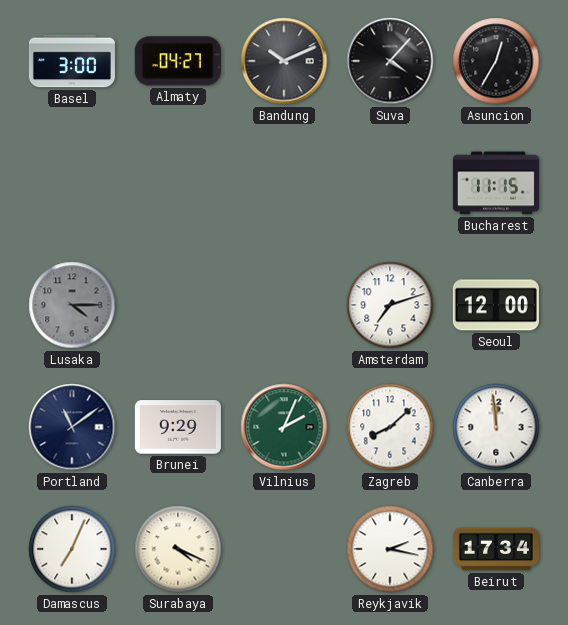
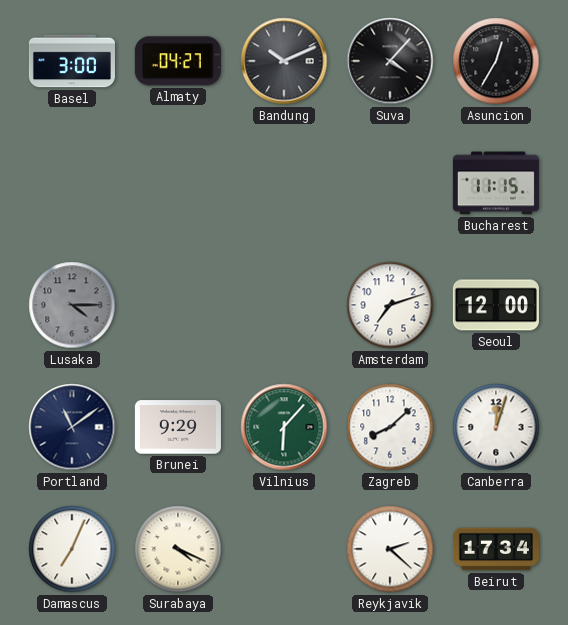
Vilnius: 2:04 -> 6:07 (284, 427)
Canberra: 11:59 -> 12:03 (496, 427)
Reykjavik: 2:17 -> 2:22 (390, 549)
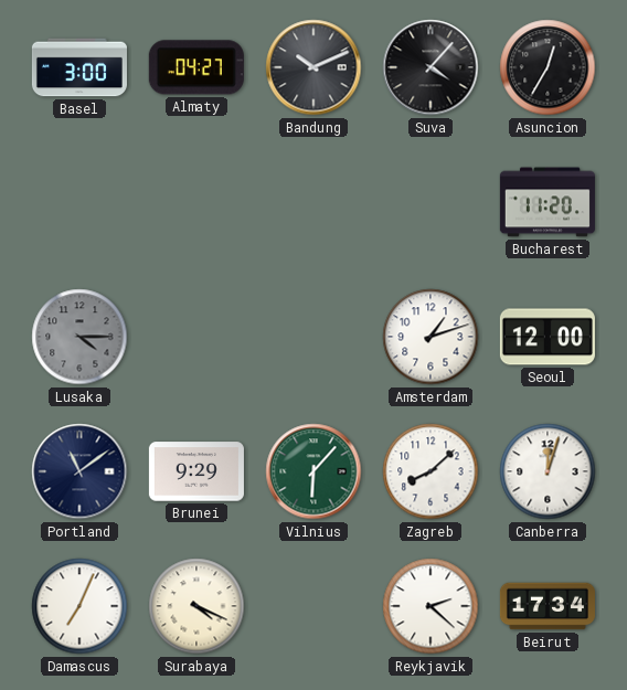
Bucharest: 11:15 -> 11:20 (548, 202)
Amsterdam: 7:12 -> 1:12 (431, 337)
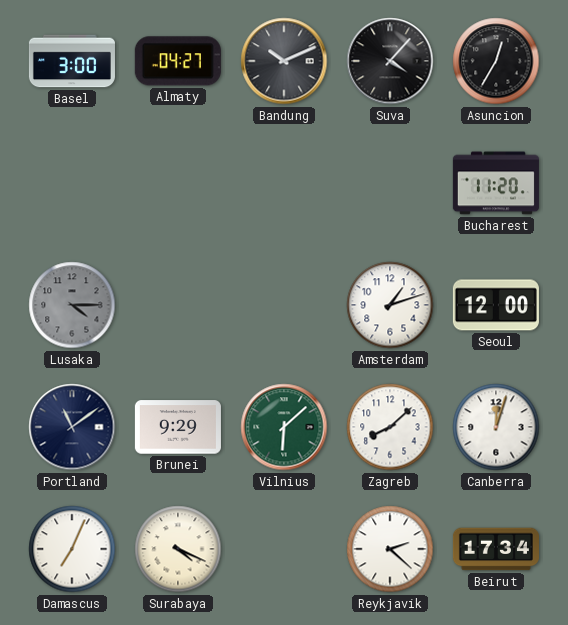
Vilnius: 6:07 -> 6:08 (284, 427)
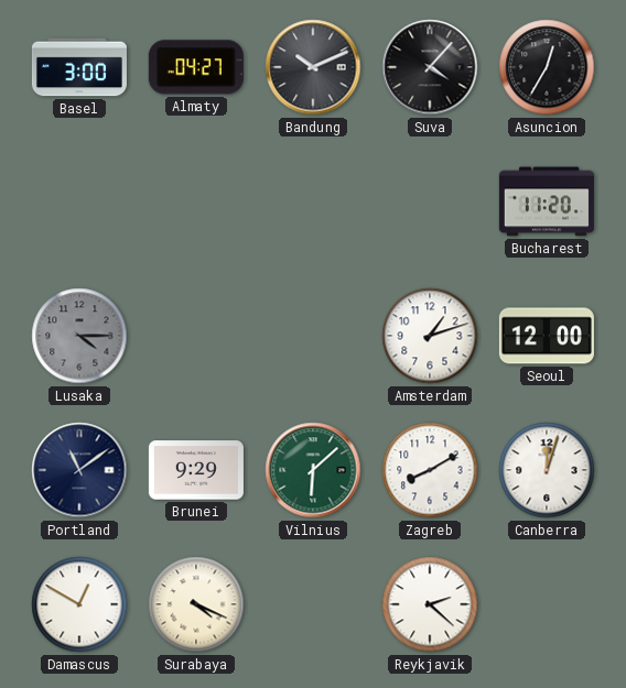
Zagreb: 8:08 -> 8:10 (430, 470)
Damascus: 7:04 -> 12:50 (79, 604)
Beirut: 17:34 -> none (496, 549)
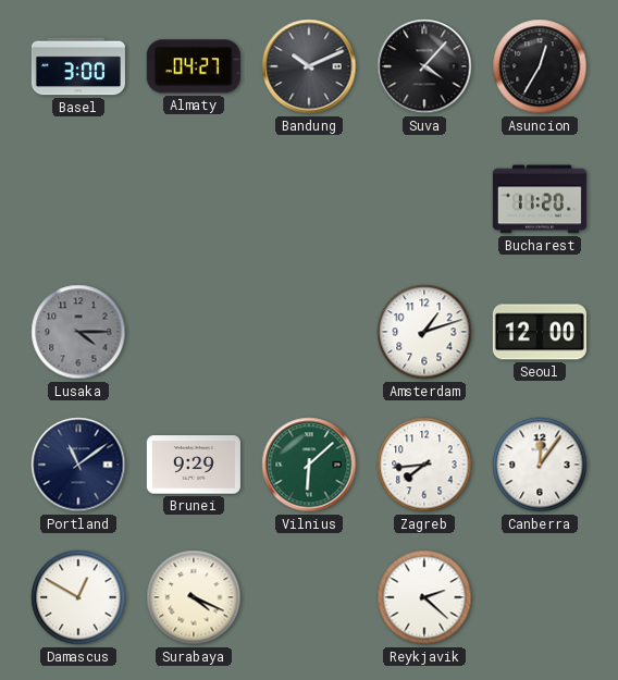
Zagreb: 8:10 -> 7:44 (424, 465)
Canberra: 12:03 -> 12:06 (540, 465)
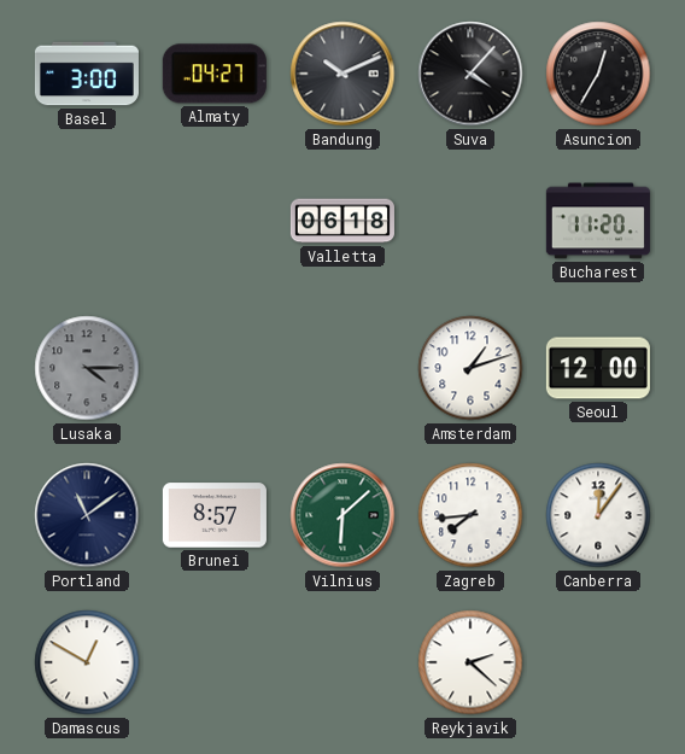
Valletta: none -> 06:18 (342, 221)
Brunei: 9:29 -> 8:57 (215, 515)
Surabaya: 4:19 -> none (194, 597)
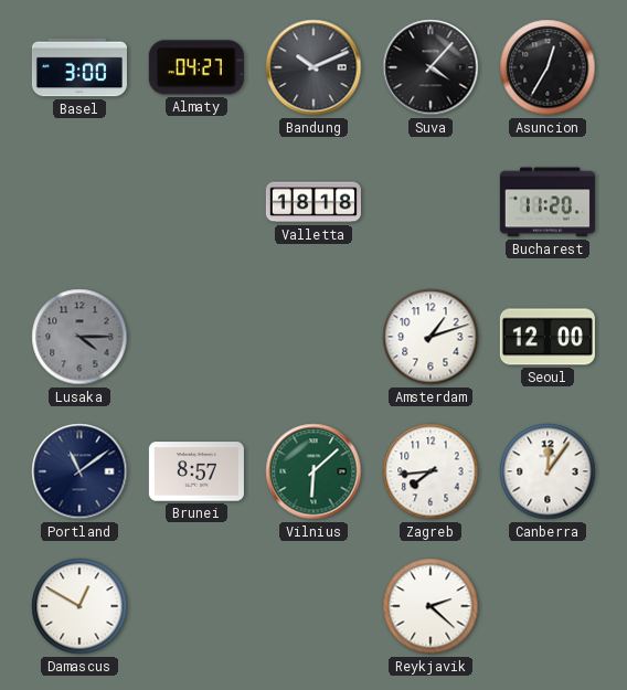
Valletta: 06:18 -> 18:18 (313, 202)
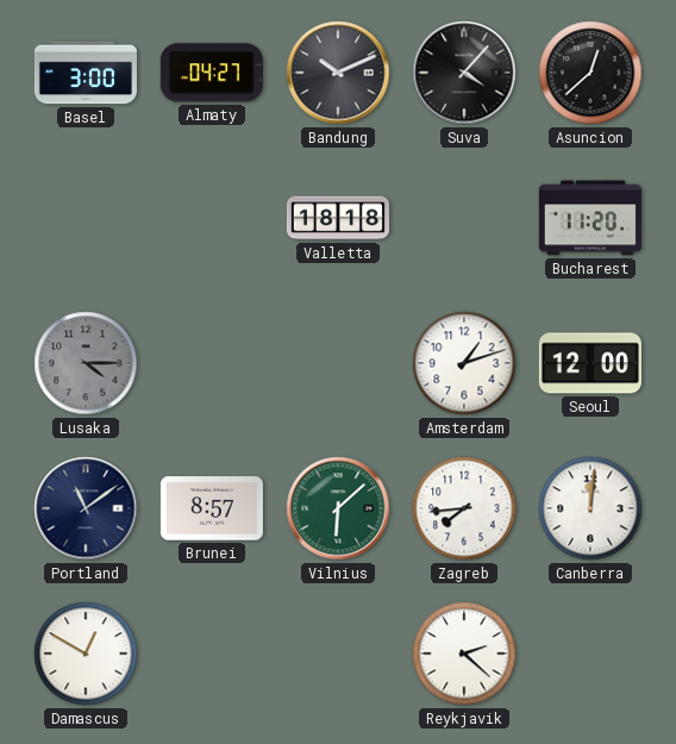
Asuncion: 12:35 -> 12:38 (590, 73)
Canberra: 12:06 -> 12:01 (590, 508)
